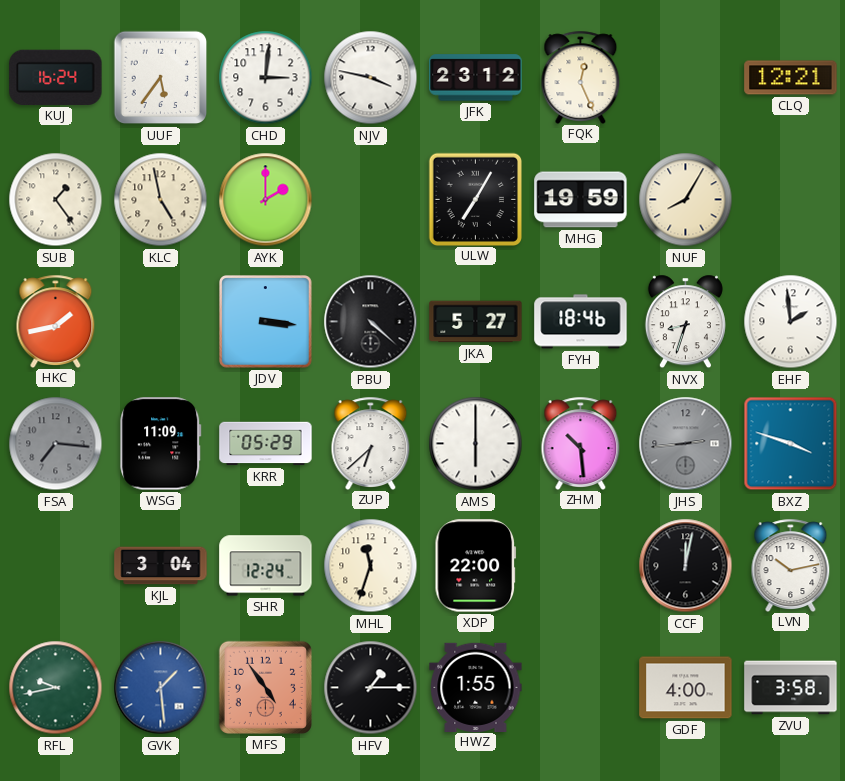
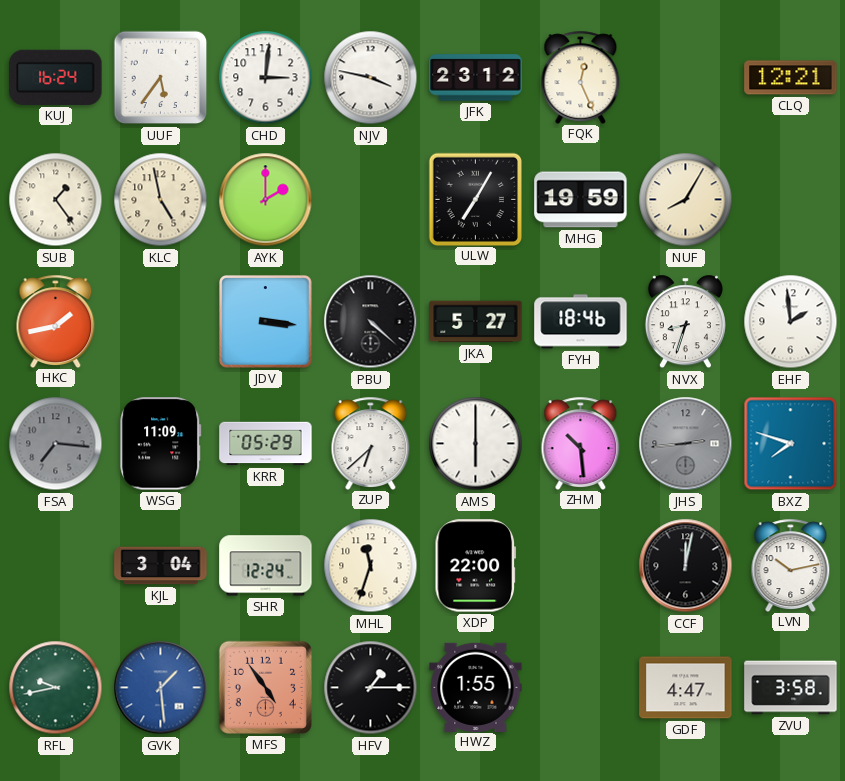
BXZ: 3:48 -> 7:48 (791, 444)
GDF: 4:00 -> 4:47 (686, 688)
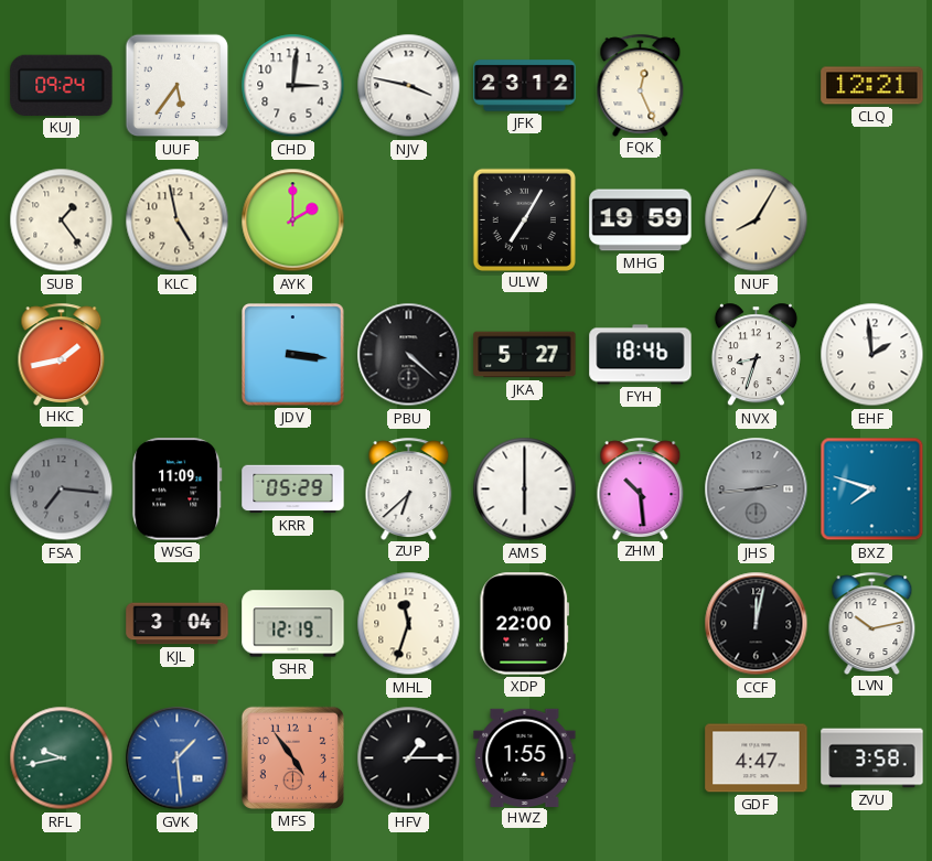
KUJ: 16:24 -> 09:24 (62, 85)
SHR: 12:24 -> 12:19 (293, 624)
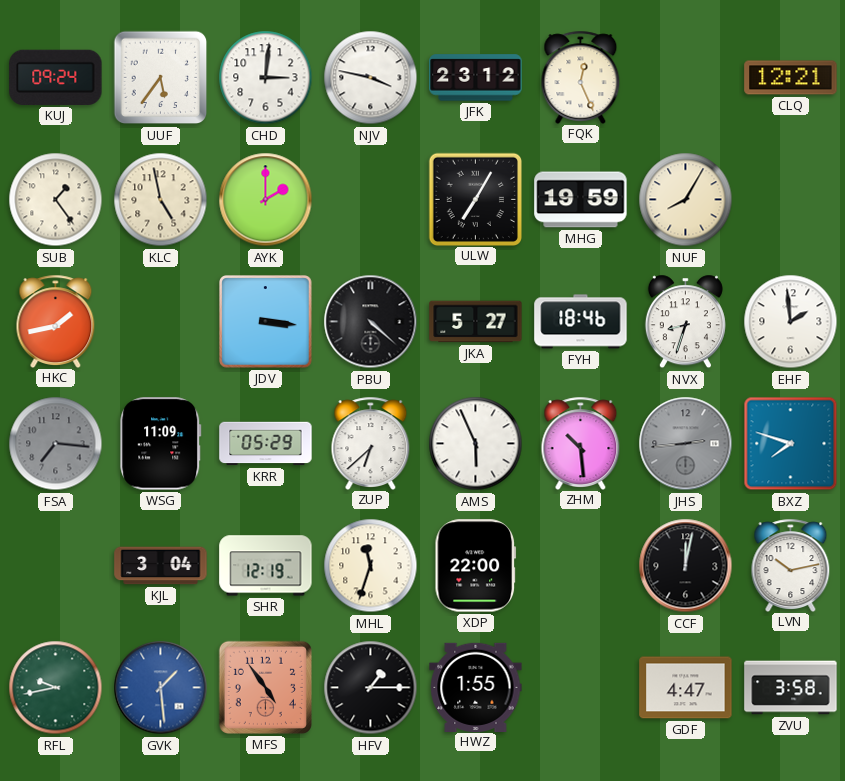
AMS: 6:00 -> 5:56 (476, 444)
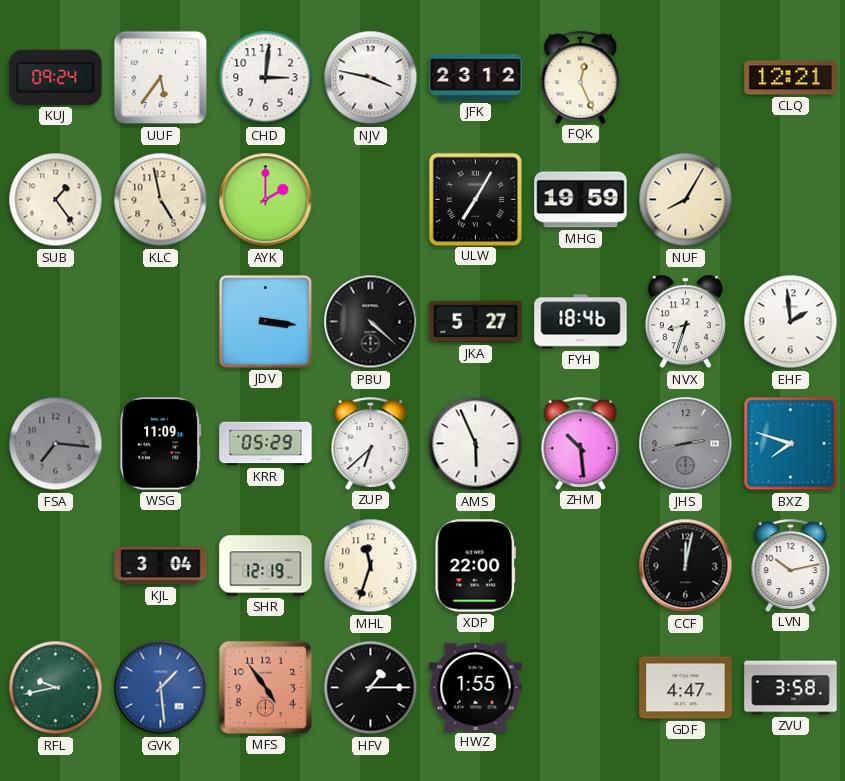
HKC: 1:43 -> none (56, 321)
JHS: 2:44 -> 2:43 (686, 444)
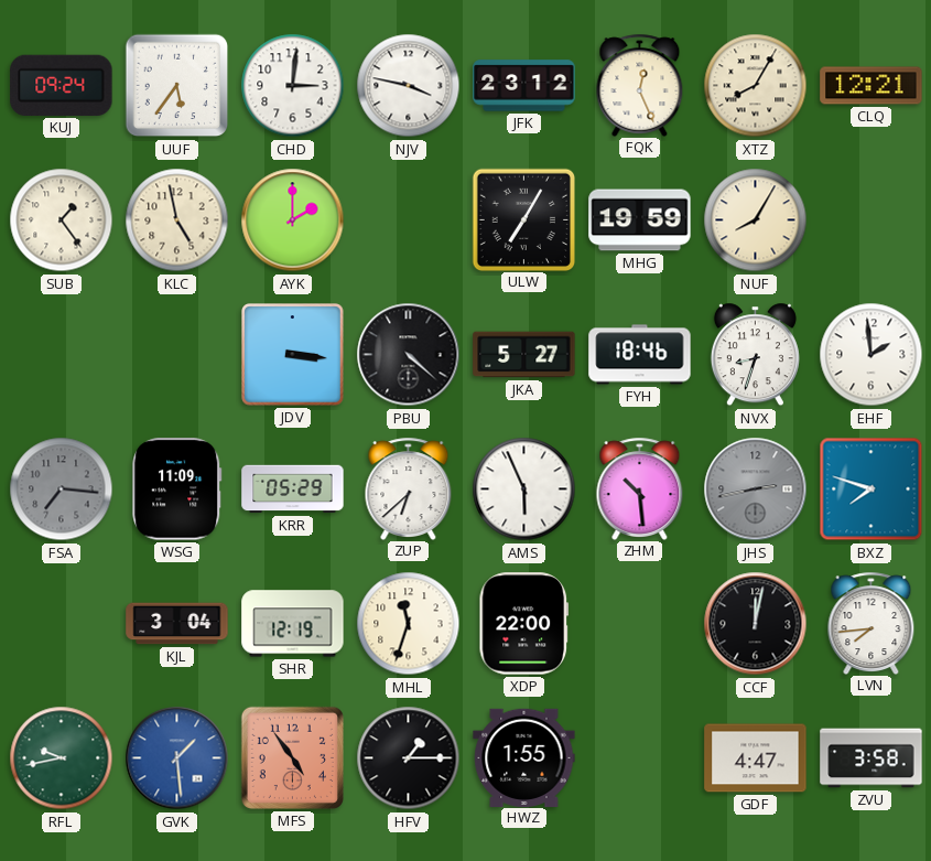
XTZ: none -> 8:05 (756, 86)
LVN: 10:13 -> 7:44 (872, 623)
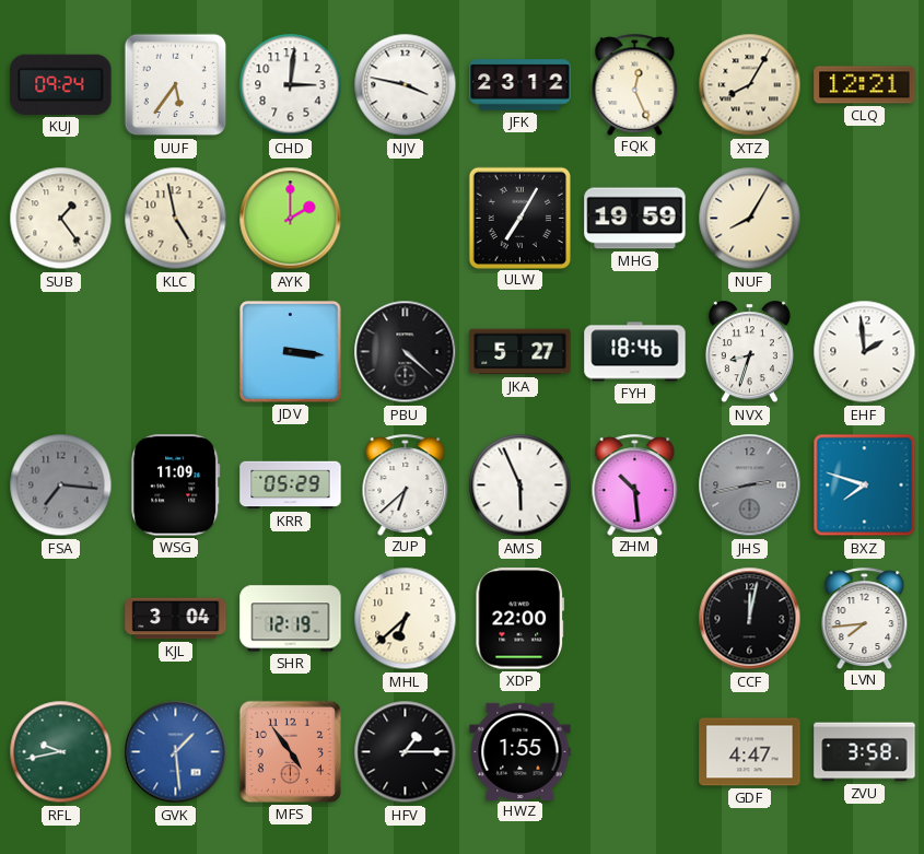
MHL: 11:33 -> 6:38 (406, 619)
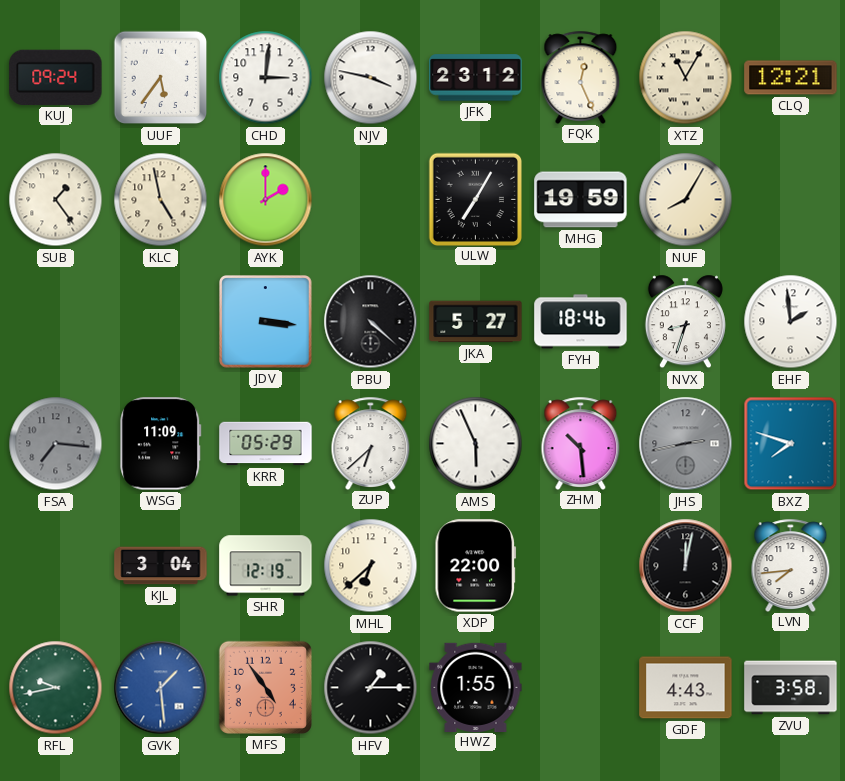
XTZ: 8:05 -> 11:05 (686, 78)
GDF: 4:47 -> 4:43 (686, 688)
